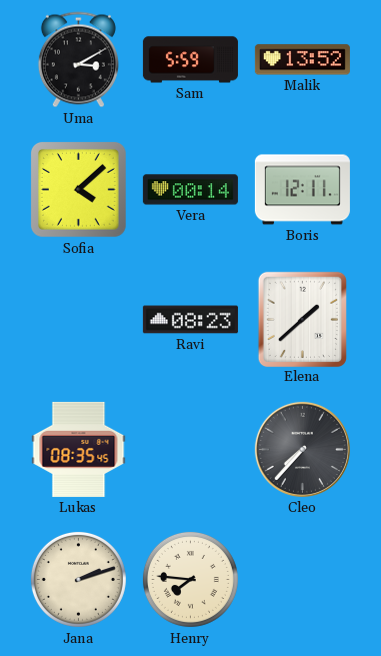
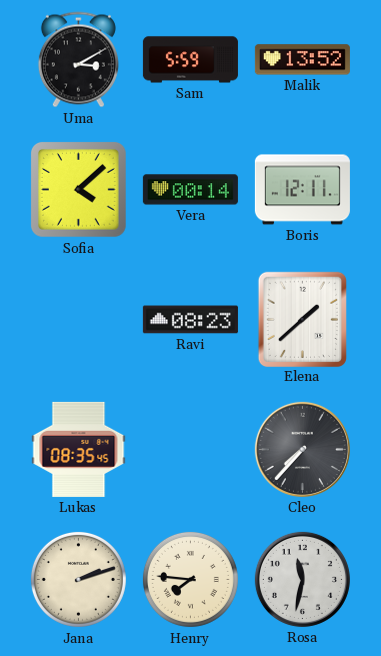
Rosa: none -> 11:32 (302, 579)
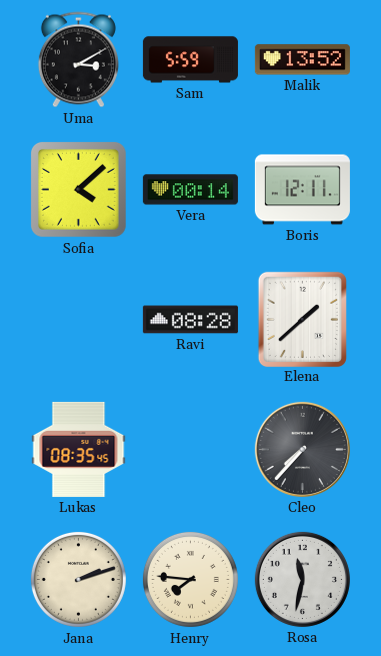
Ravi: 08:23 -> 08:28 (190, 320)
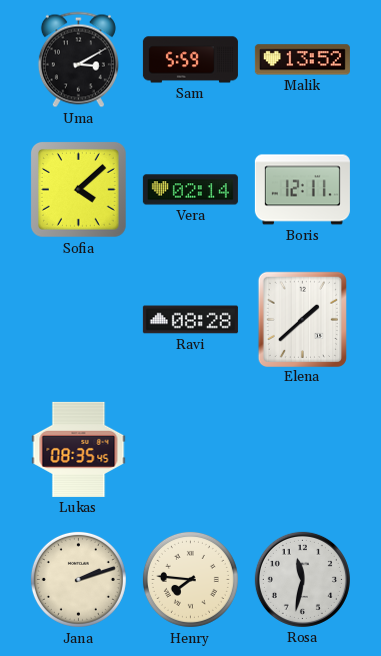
Vera: 00:14 -> 02:14 (190, 190)
Cleo: 7:37 -> none (302, 449)
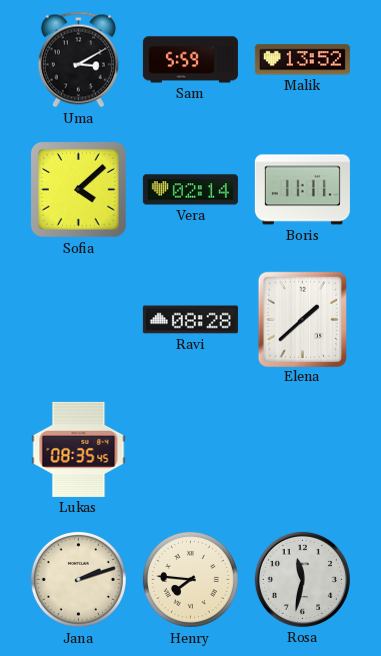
Boris: 12:11 -> 11:11 (302, 190)
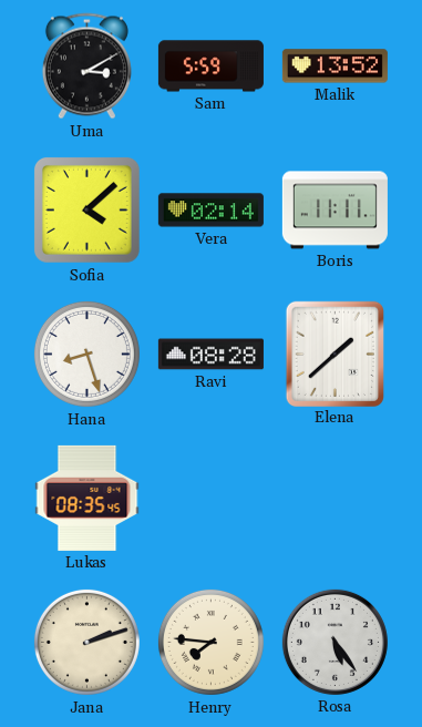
Hana: none -> 8:27 (86, 354)
Rosa: 11:32 -> 5:24 (334, 642)
